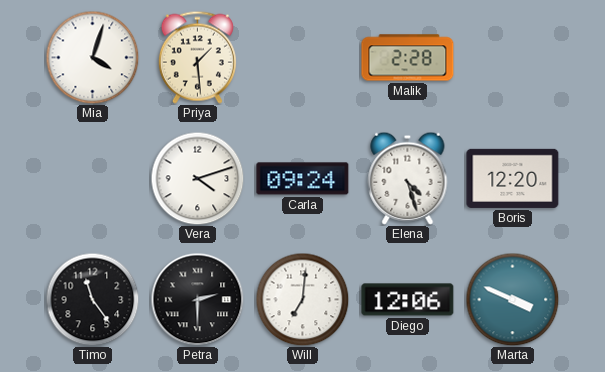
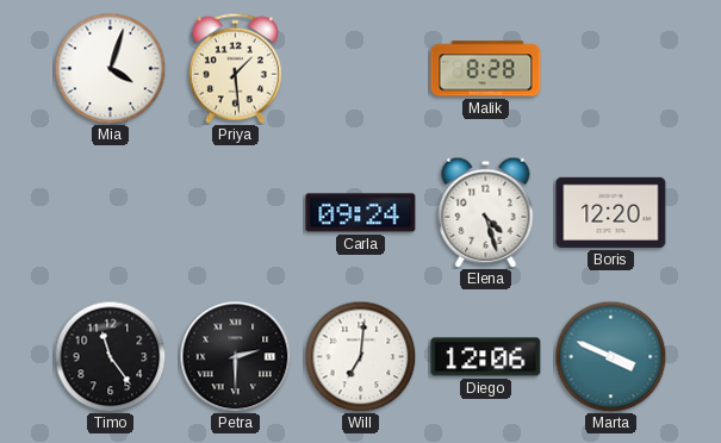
Malik: 2:28 -> 8:28 (486, 69)
Vera: 4:12 -> none (197, 178)
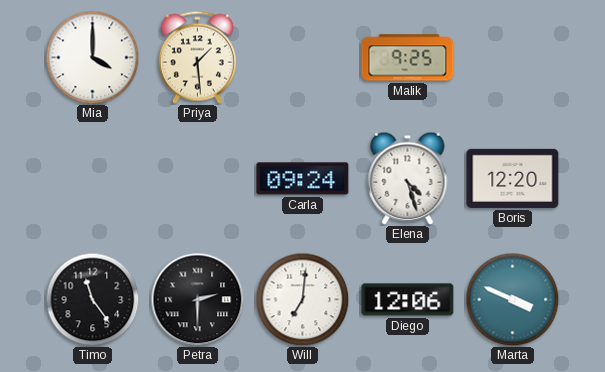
Mia: 4:03 -> 4:00 (92, 57)
Malik: 8:28 -> 9:25 (408, 58)
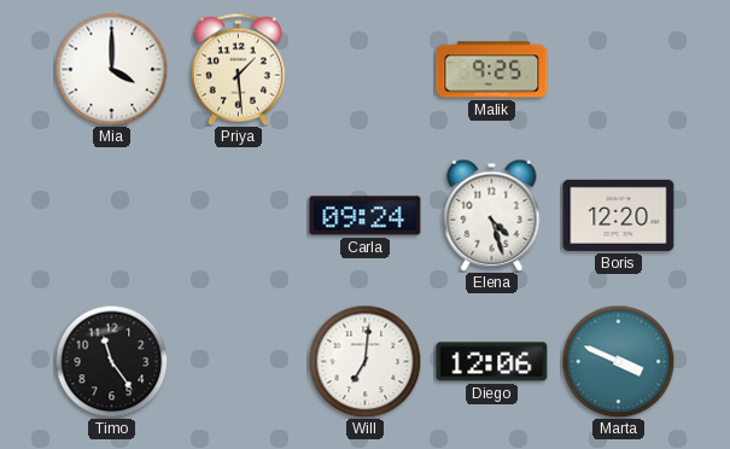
Petra: 2:30 -> none (197, 299)
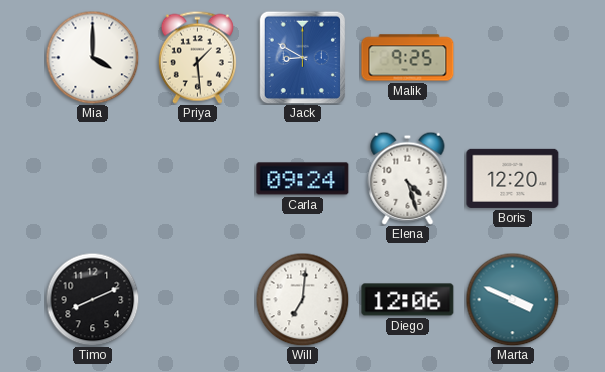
Jack: none -> 8:50 (303, 57)
Timo: 11:24 -> 8:11 (92, 299)
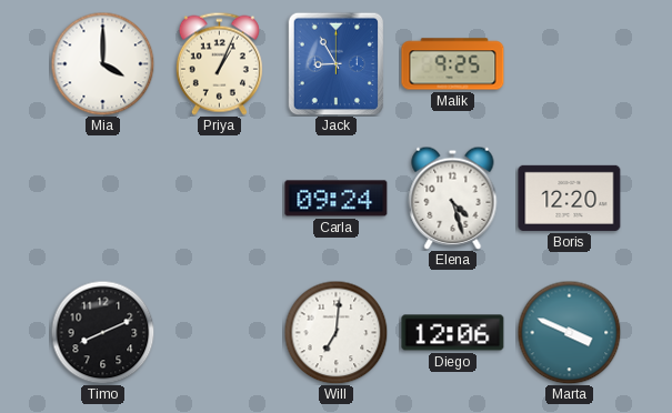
Priya: 1:29 -> 1:04 (219, 63)
Jack: 8:50 -> 8:55 (337, 63)
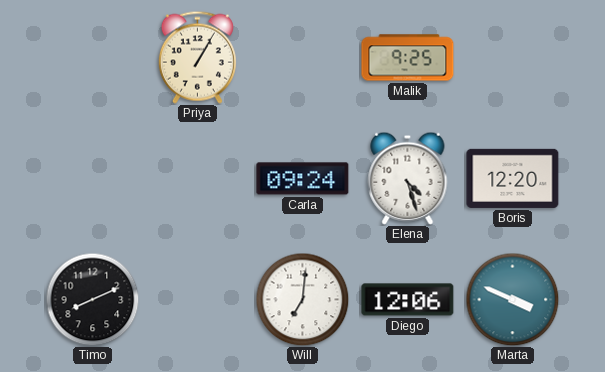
Mia: 4:00 -> none (102, 63)
Priya: 1:04 -> 1:05 (197, 57)
Jack: 8:55 -> none (337, 63)
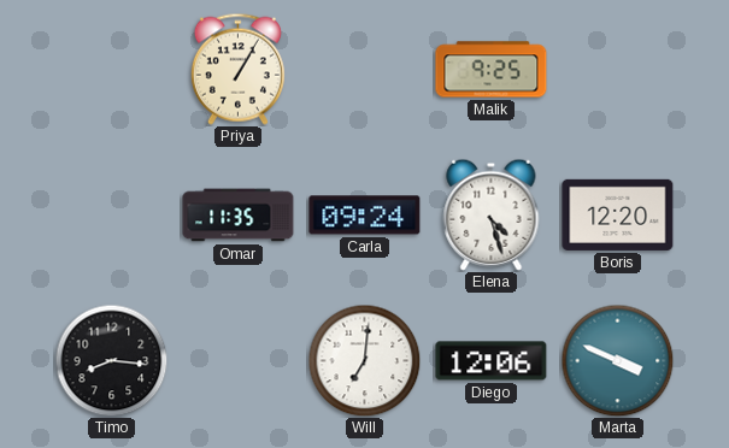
Omar: none -> 11:35 (239, 216)
Timo: 8:11 -> 8:16 (111, 360)
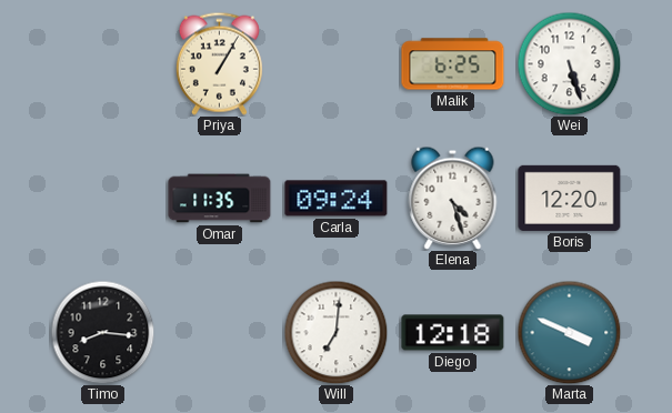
Malik: 9:25 -> 6:25 (453, 64)
Wei: none -> 5:27 (569, 63)
Diego: 12:06 -> 12:18 (453, 333)
